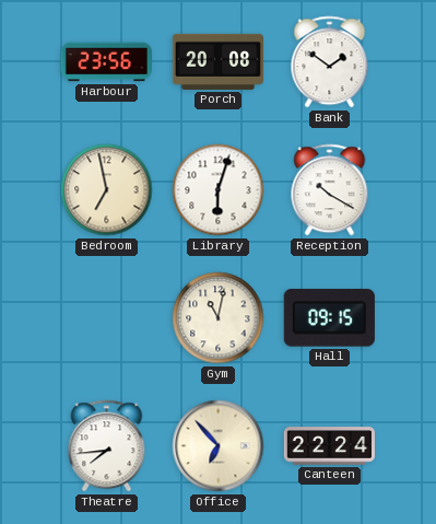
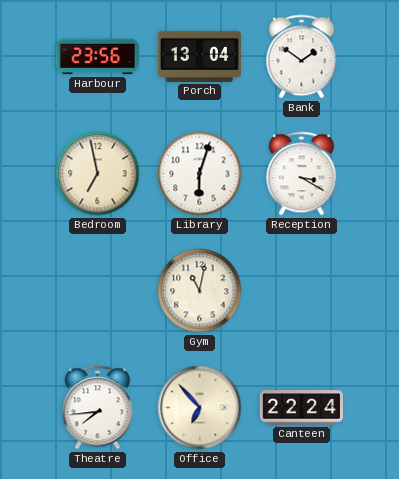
Porch: 20:08 -> 13:04 (199, 56)
Reception: 10:20 -> 3:20 (302, 174)
Hall: 09:15 -> none (329, 318)
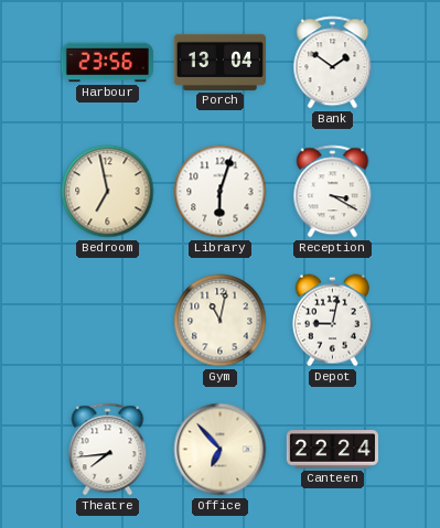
Depot: none -> 9:02 (332, 321)
